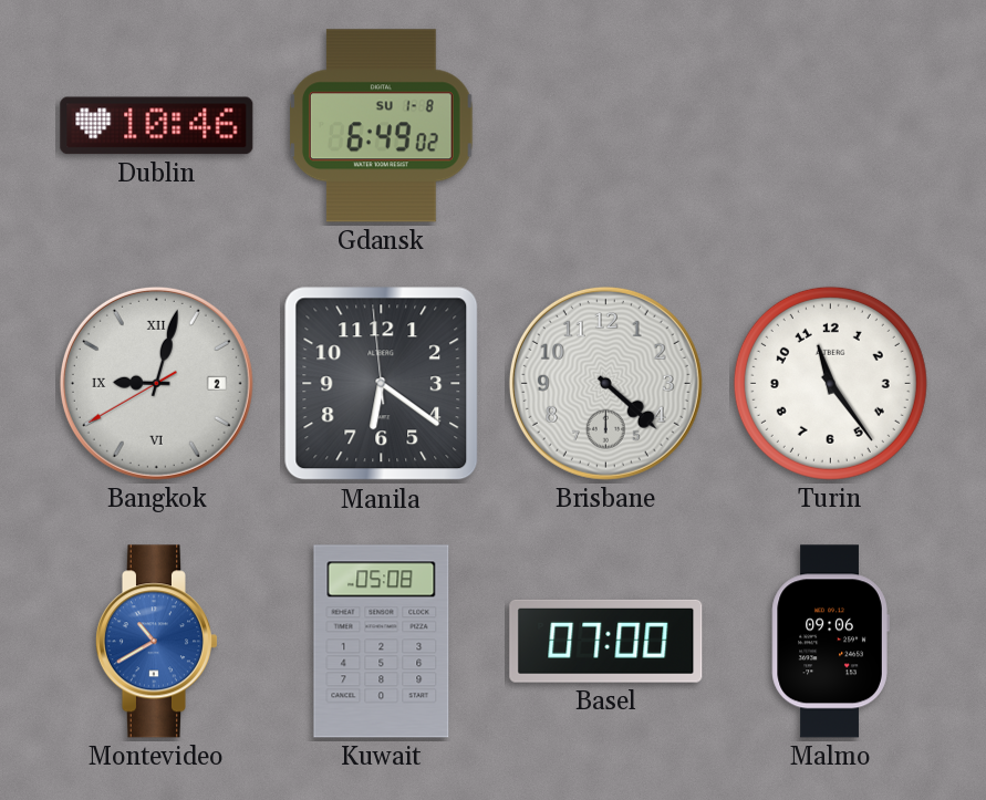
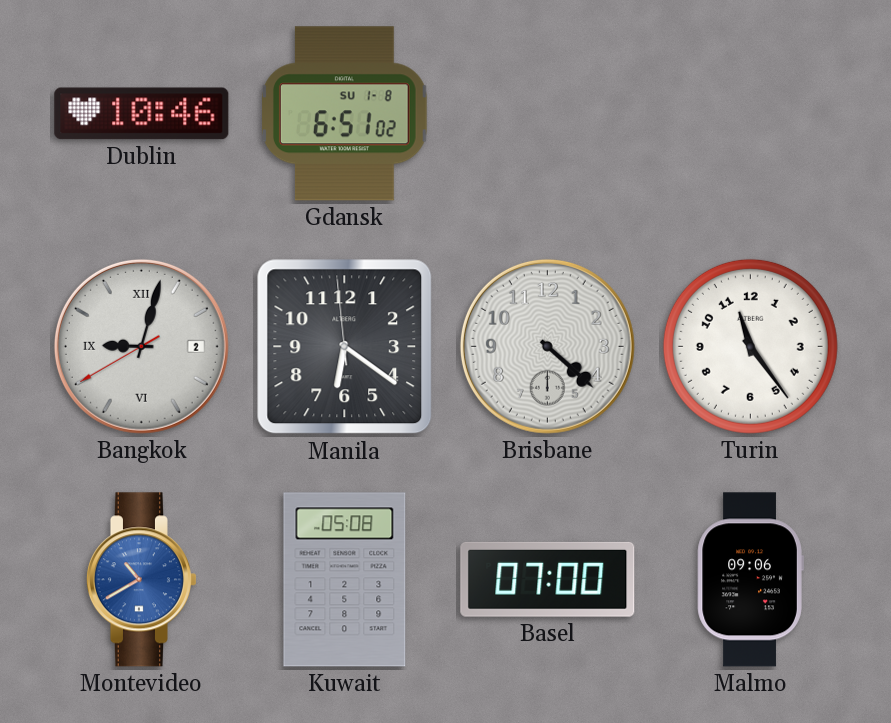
Gdansk: 6:49 -> 6:51 (345, 114)
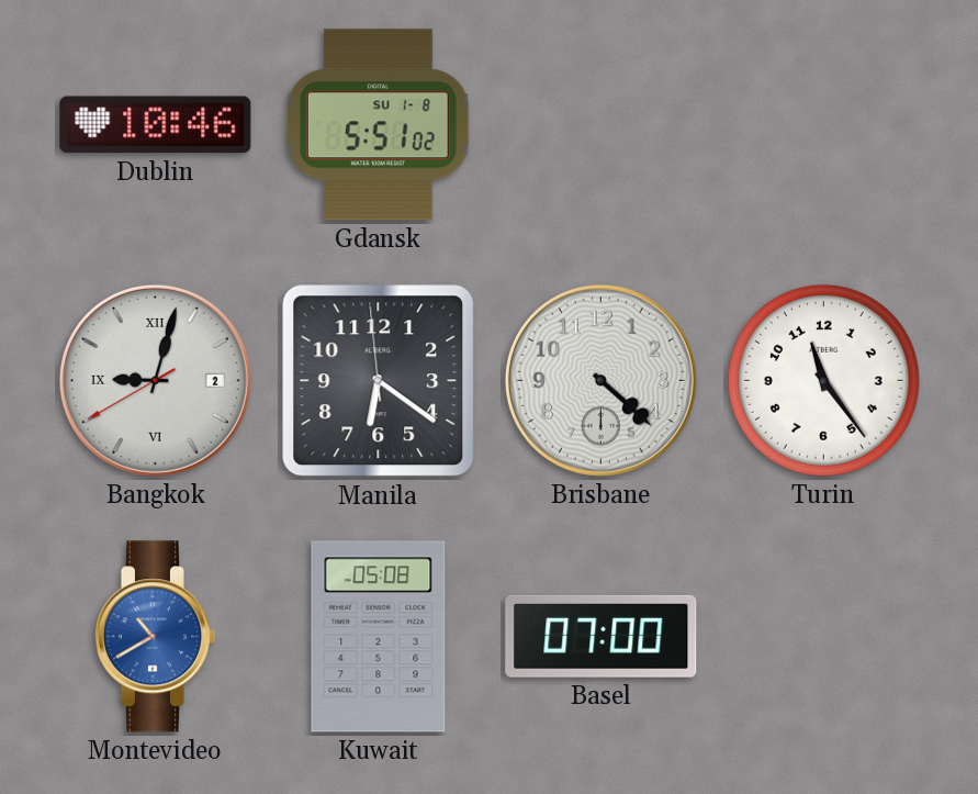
Gdansk: 6:51 -> 5:51 (379, 125)
Malmo: 09:06 -> none (750, 580)
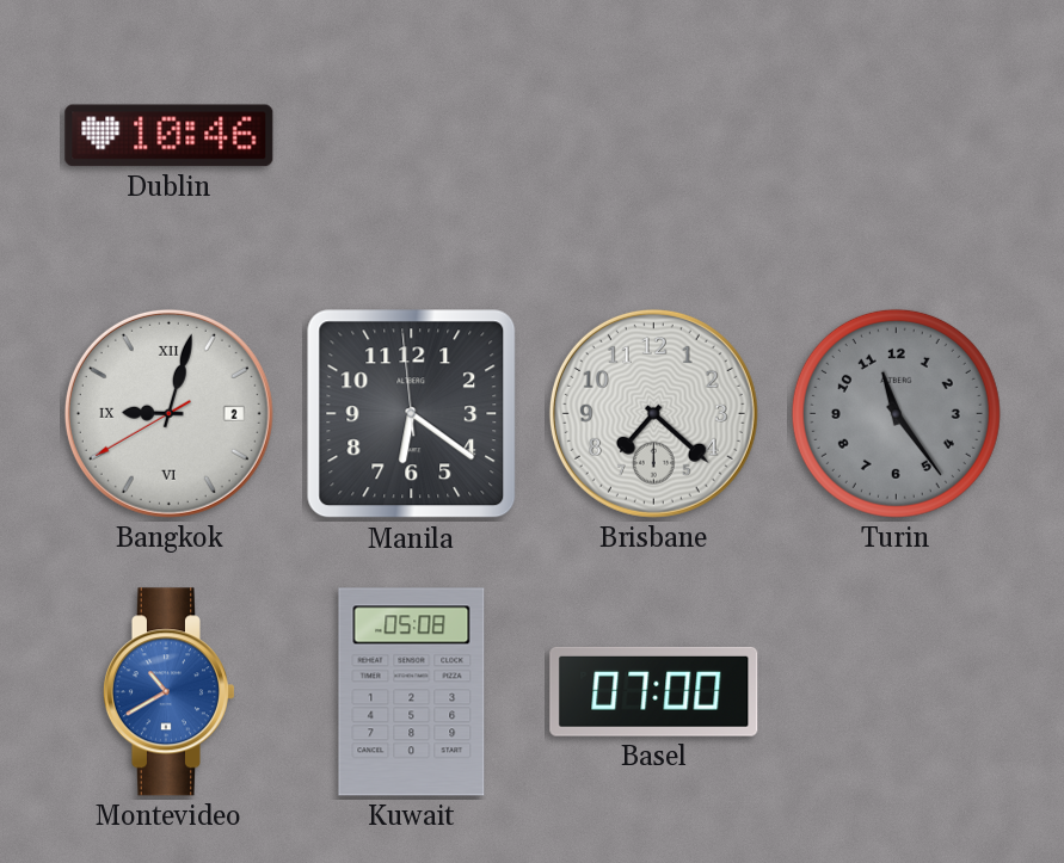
Gdansk: 5:51 -> none (379, 125)
Brisbane: 4:22 -> 7:22 (653, 413)
Turin dial: white -> grey (896, 413)
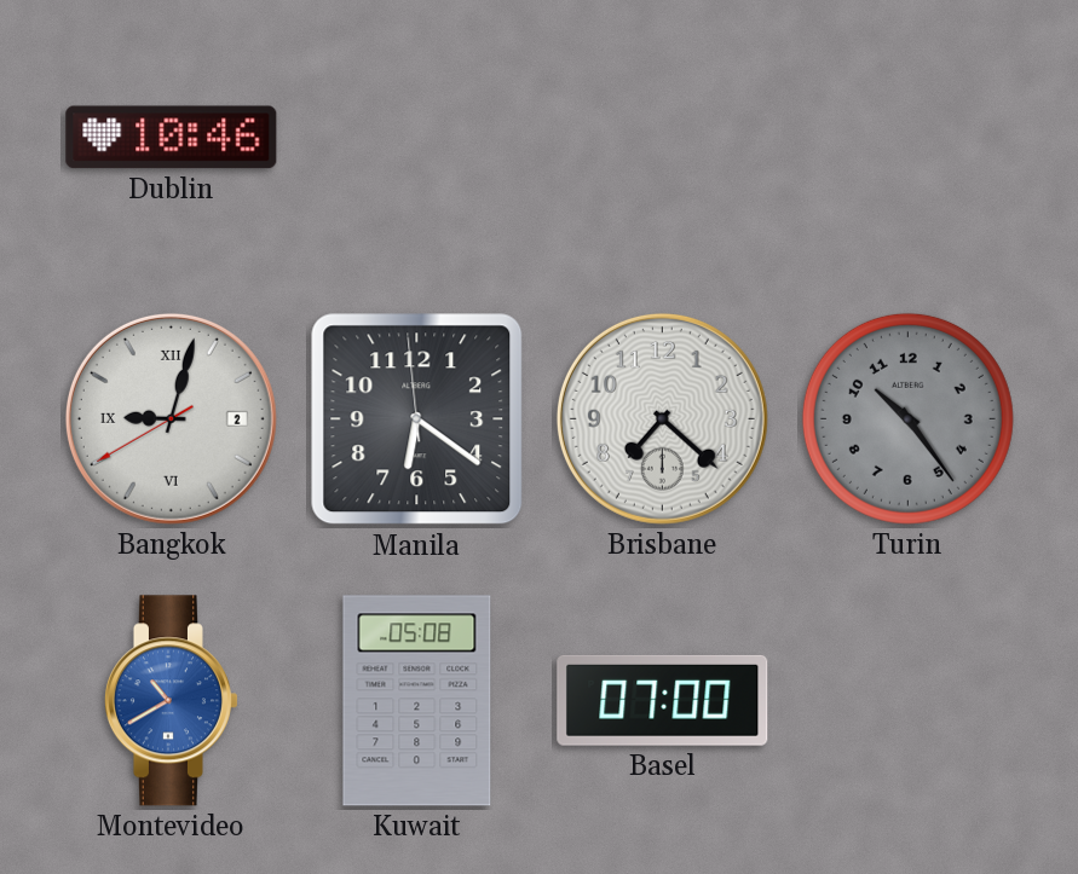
Turin: 11:24 -> 10:24 (907, 418)
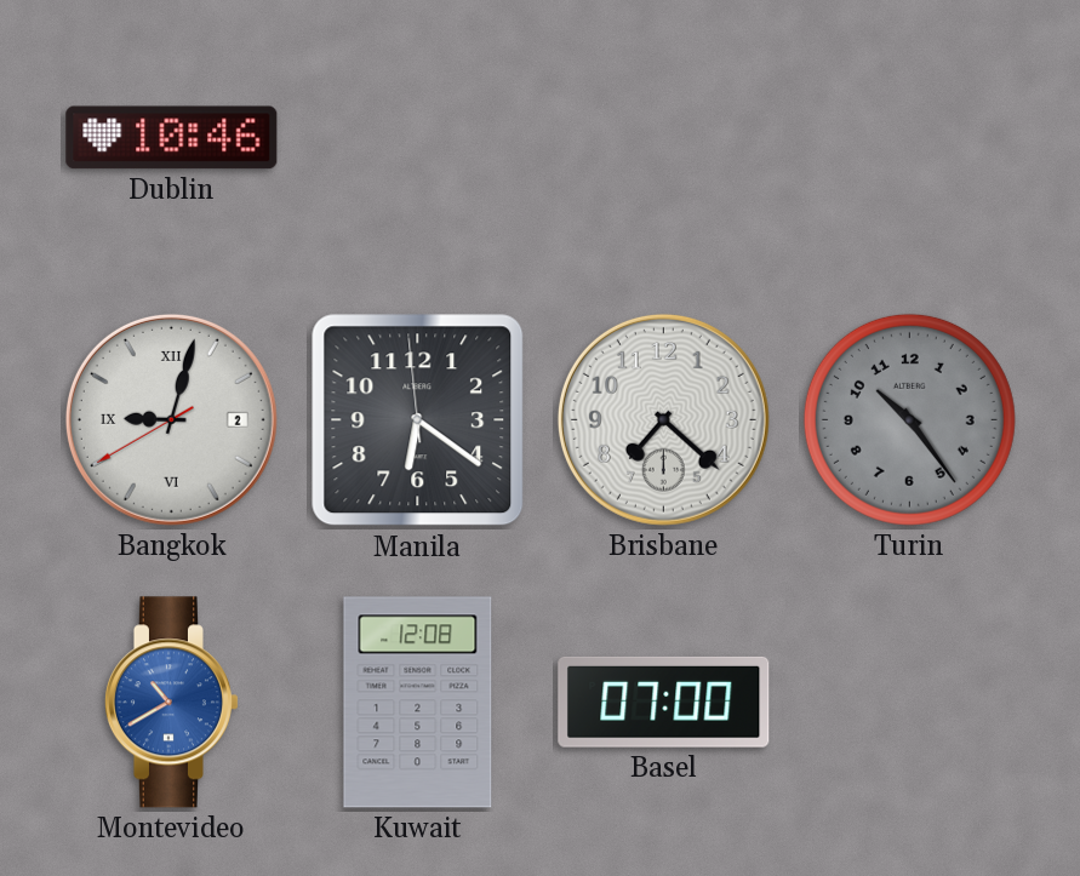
Kuwait: 05:08 -> 12:08 (418, 703)
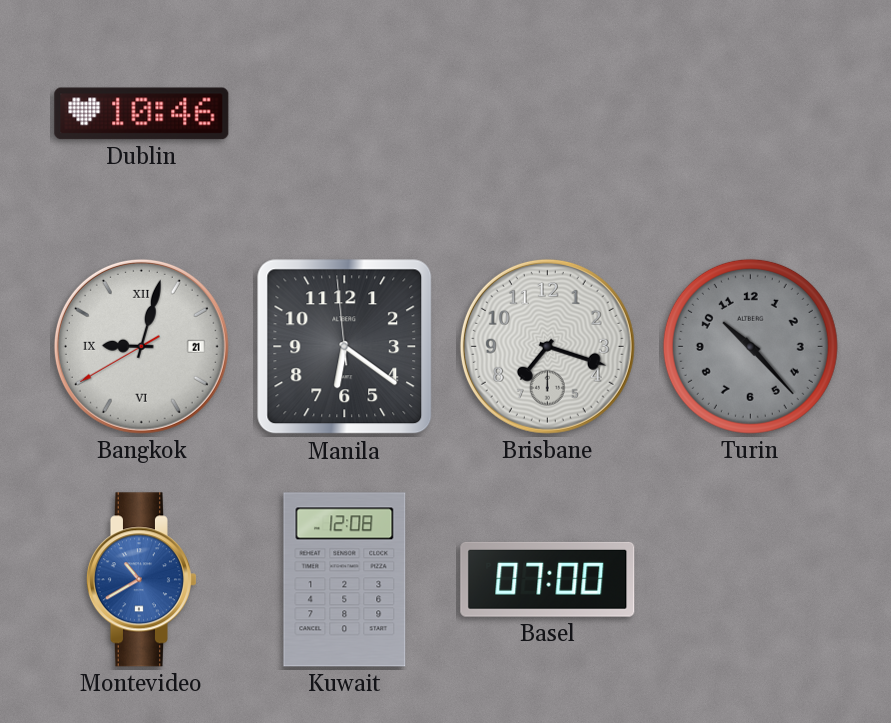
Bangkok date: 2 -> 21 (141, 346)
Brisbane: 7:22 -> 7:18 (547, 346)
Turin: 10:24 -> 10:23 (750, 346)
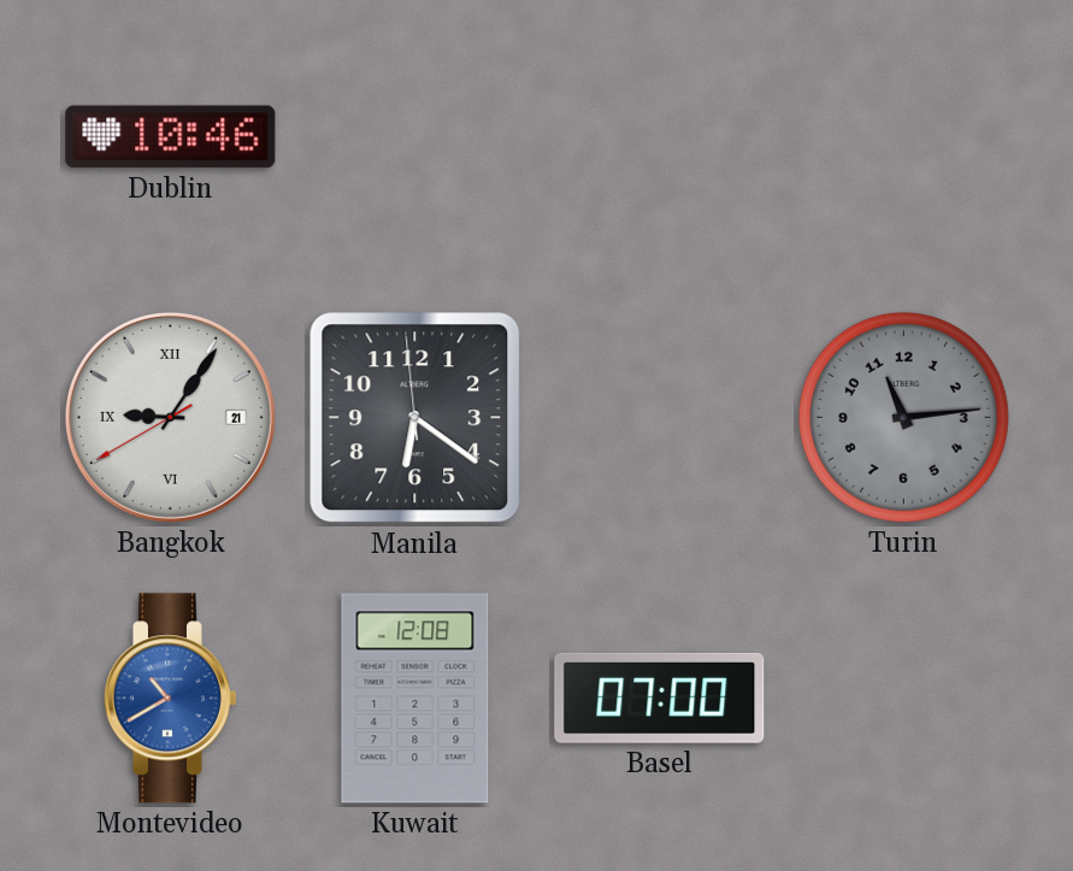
Bangkok: 9:02 -> 9:05 (170, 417)
Brisbane: 7:18 -> none (547, 346)
Turin: 10:23 -> 11:14 (903, 417)
